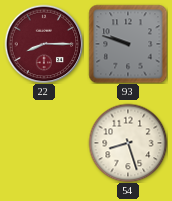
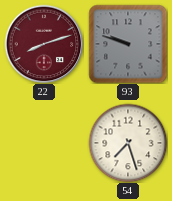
22: 8:15 -> 8:12 (44, 44)
54: 8:27 -> 7:27 (128, 143)
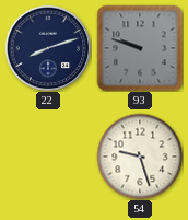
22 dial: burgundy -> navy (48, 48)
54: 7:27 -> 9:27 (140, 157)
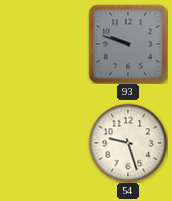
22: 8:12 -> none (48, 48)
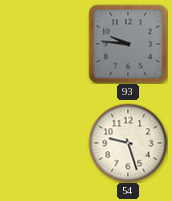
93: 9:48 -> 9:46 (128, 44)
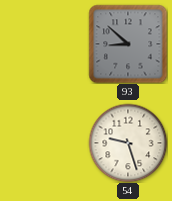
93: 9:46 -> 8:52 (128, 44)
